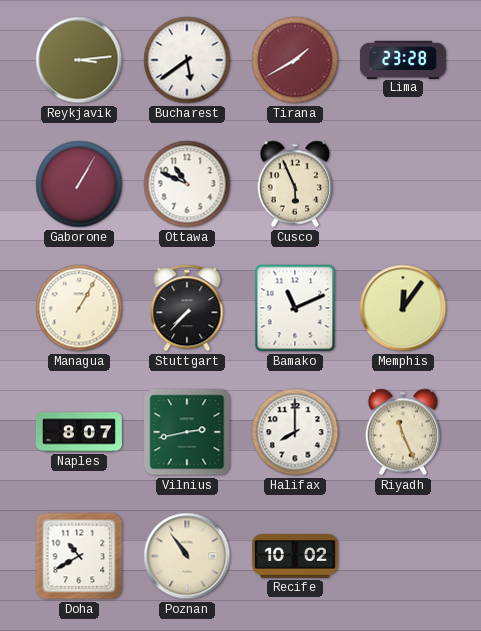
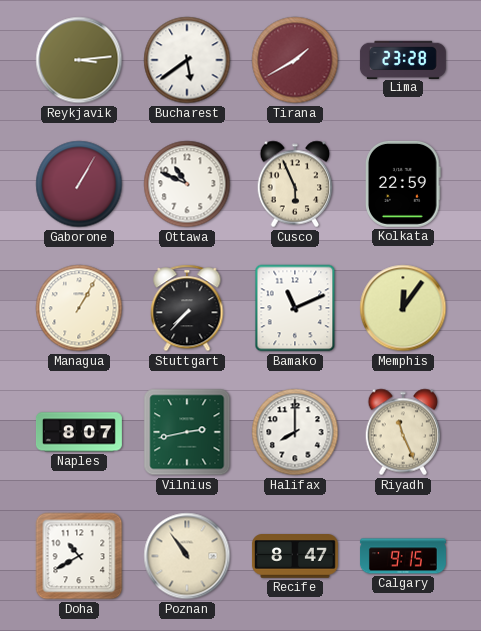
Kolkata: none -> 22:59 (404, 184)
Recife: 10:02 -> 8:47 (295, 557)
Calgary: none -> 9:15 (403, 556)
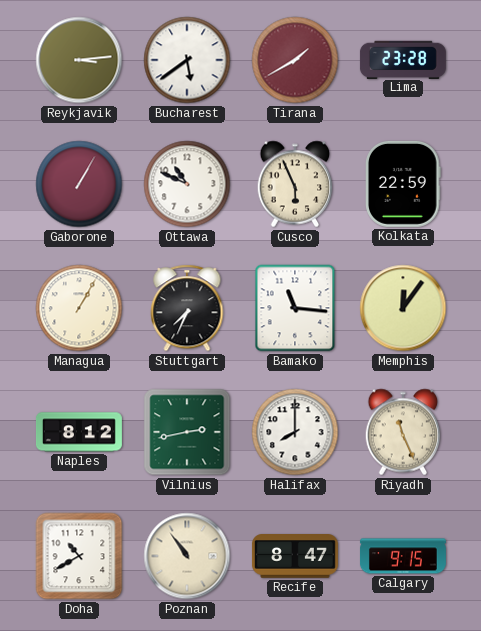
Stuttgart: 7:37 -> 7:34 (187, 308)
Bamako: 11:11 -> 11:16 (295, 308)
Naples: 8:07 -> 8:12 (79, 432)
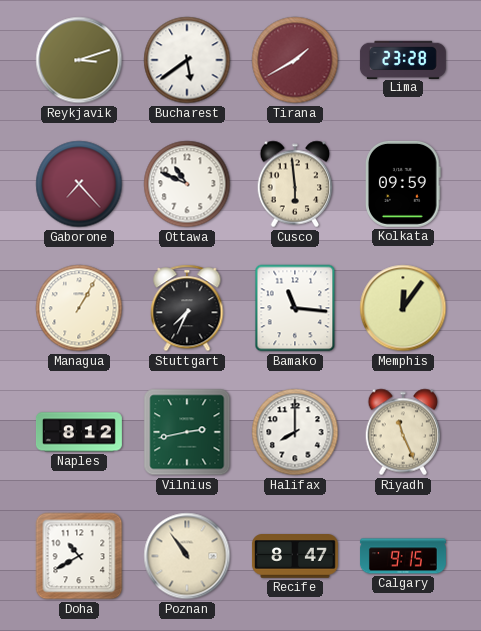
Reykjavik: 3:14 -> 3:12 (79, 60)
Gaborone: 1:05 -> 7:23 (79, 184)
Cusco: 5:56 -> 5:59 (295, 184)
Kolkata: 22:59 -> 09:59 (404, 184)
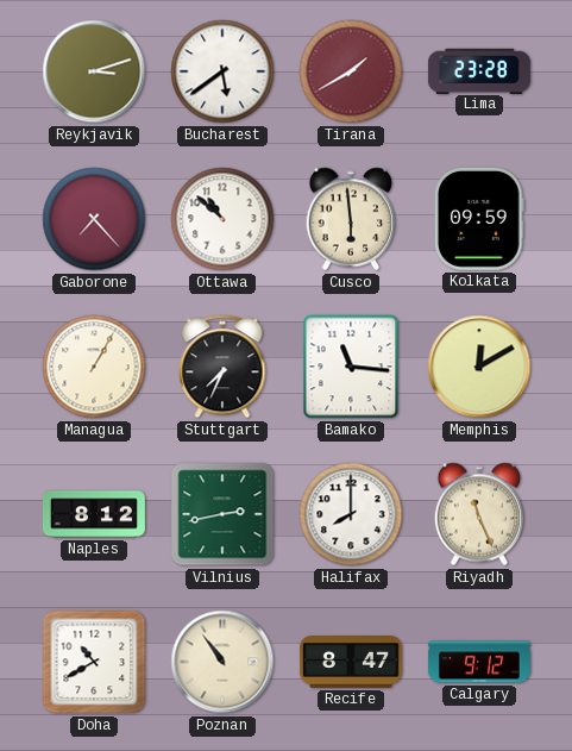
Ottawa: 10:49 -> 10:52 (222, 219)
Memphis: 12:06 -> 12:10 (479, 367)
Calgary: 9:15 -> 9:12 (479, 662)
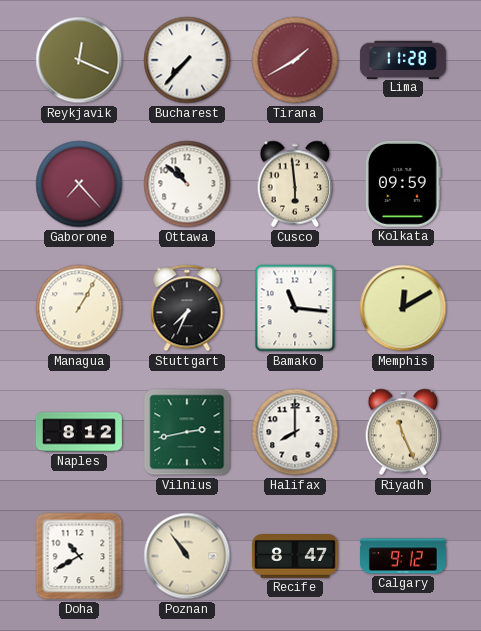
Reykjavik: 3:12 -> 12:19 (79, 60)
Bucharest: 5:39 -> 7:37 (187, 60)
Lima: 23:28 -> 11:28 (403, 59)
